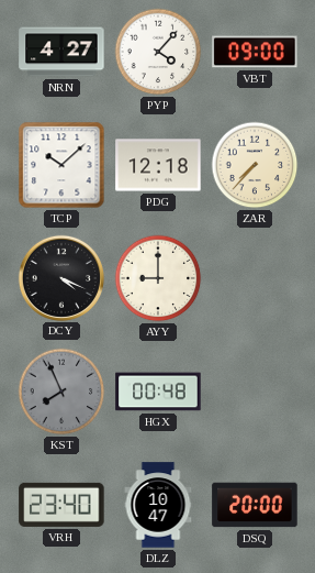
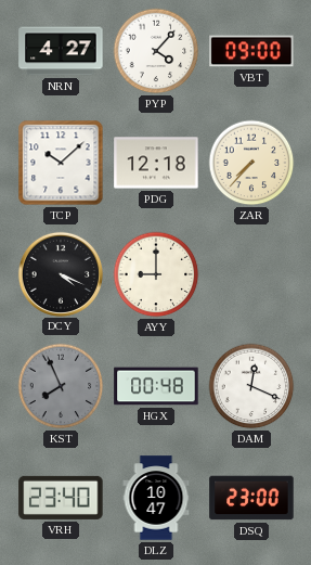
DAM: none -> 12:19 (251, 386)
DSQ: 20:00 -> 23:00 (251, 498)
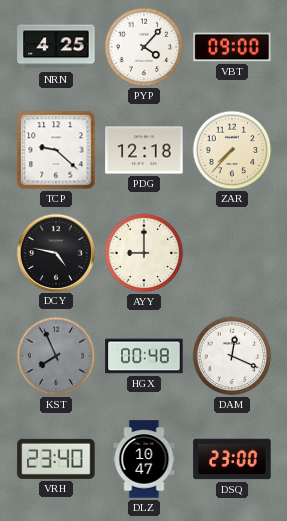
NRN: 4:27 -> 4:25 (56, 47)
TCP: 10:08 -> 9:22 (56, 150)
DCY: 4:19 -> 4:47 (55, 252)
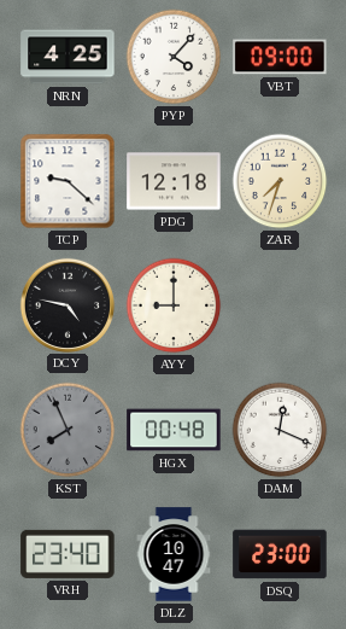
ZAR: 7:37 -> 7:33 (280, 181)
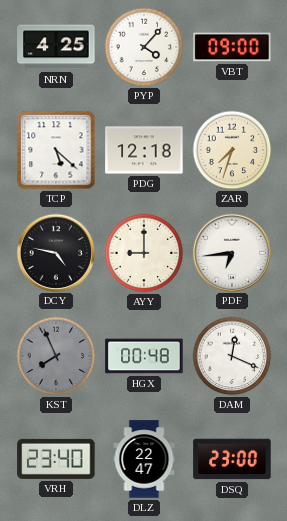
TCP: 9:22 -> 5:22 (56, 150)
PDF: none -> 6:44 (231, 252)
DLZ: 10:47 -> 22:47 (144, 459)
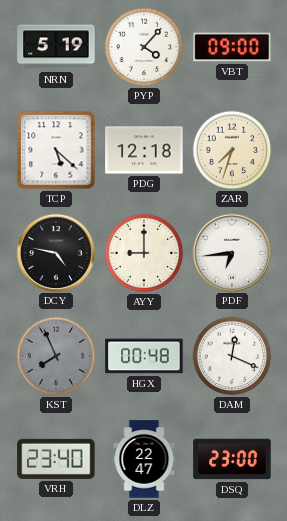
NRN: 4:25 -> 5:19 (56, 47)
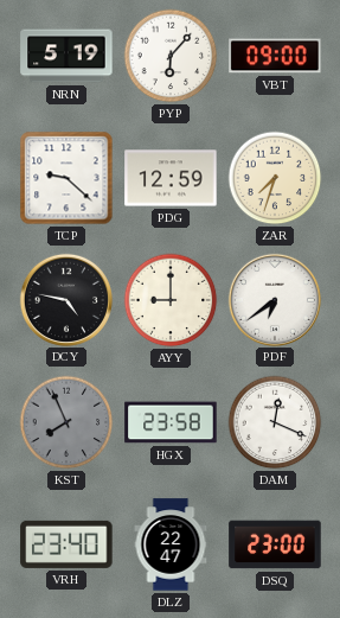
PYP: 4:07 -> 6:07 (171, 56)
TCP: 5:22 -> 9:22 (66, 178)
PDG: 12:18 -> 12:59 (171, 178)
PDF: 6:44 -> 6:39 (274, 299)
HGX: 00:48 -> 23:58 (171, 422)
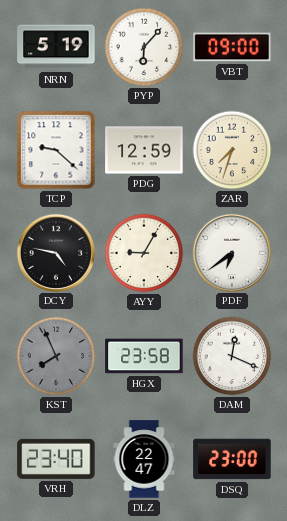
AYY: 9:00 -> 9:05 (144, 253)
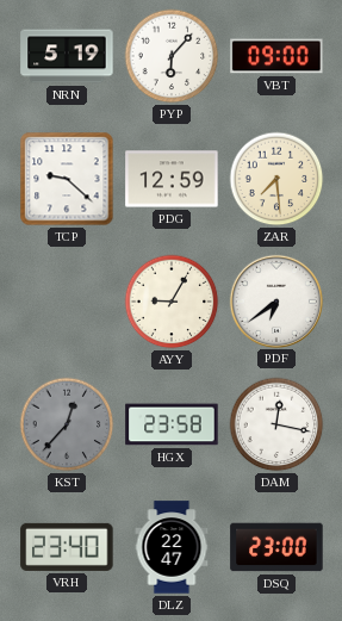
ZAR: 7:33 -> 7:29 (276, 179)
DCY: 4:47 -> none (55, 252)
KST: 7:56 -> 12:37 (67, 424)
DAM: 12:19 -> 12:17 (276, 424)
